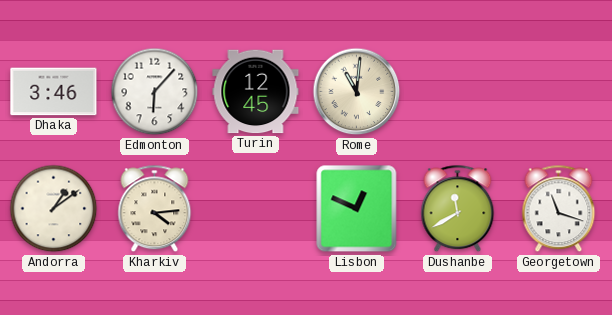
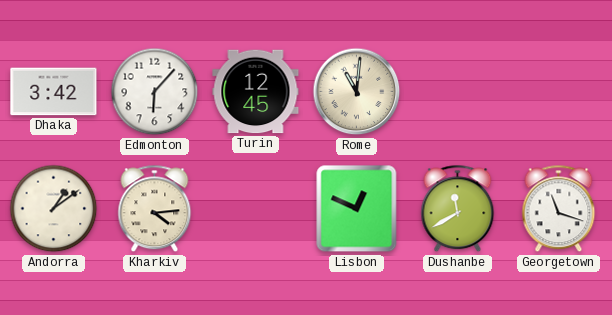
Dhaka: 3:46 -> 3:42 (54, 92)
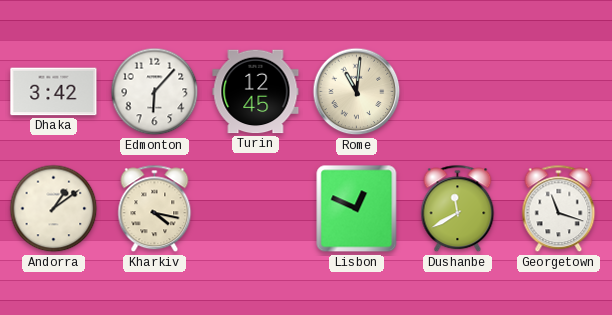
Kharkiv: 4:14 -> 4:17 (155, 209)
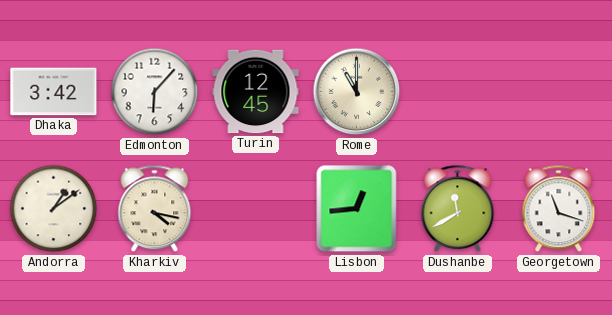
Rome: 11:01 -> 11:00 (357, 92)
Lisbon: 12:49 -> 12:44 (357, 209)
